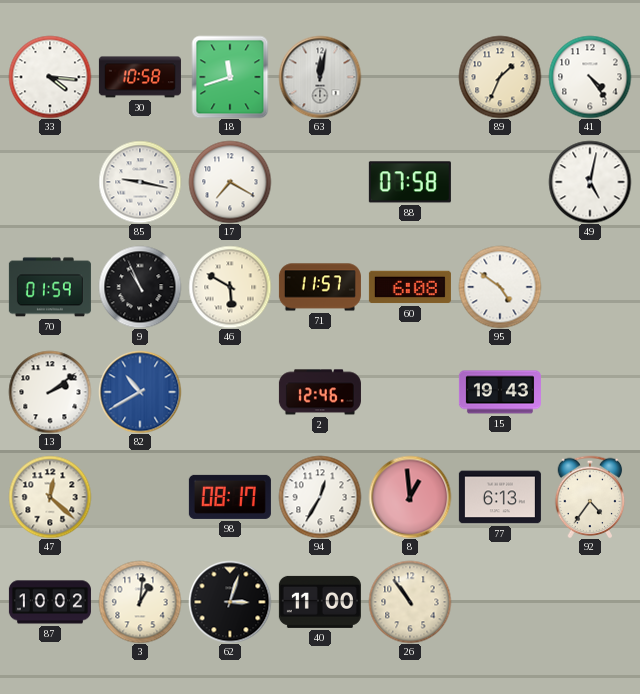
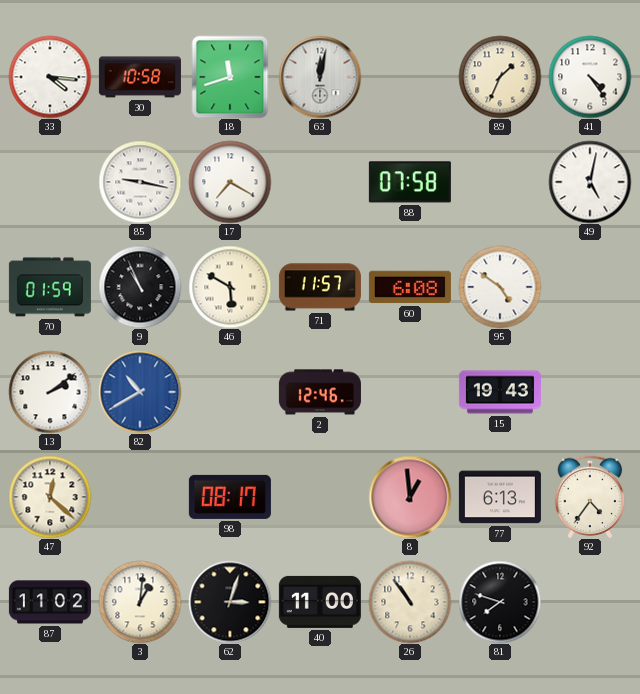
94: 12:35 -> none (320, 497)
87: 10:02 -> 11:02 (50, 602)
81: none -> 7:48 (500, 602)
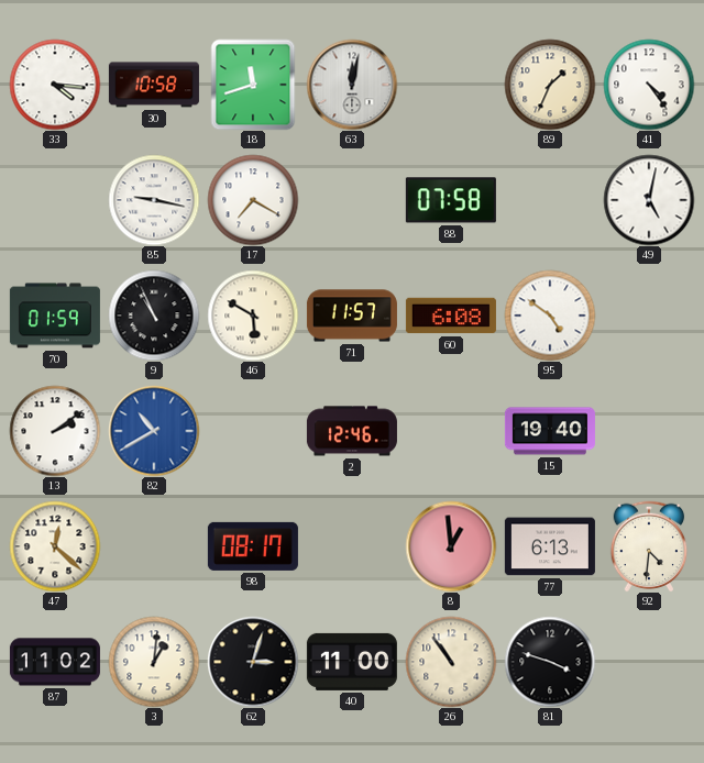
15: 19:43 -> 19:40 (550, 431)
92: 4:36 -> 4:31 (649, 546)
81: 7:48 -> 3:48 (550, 662)
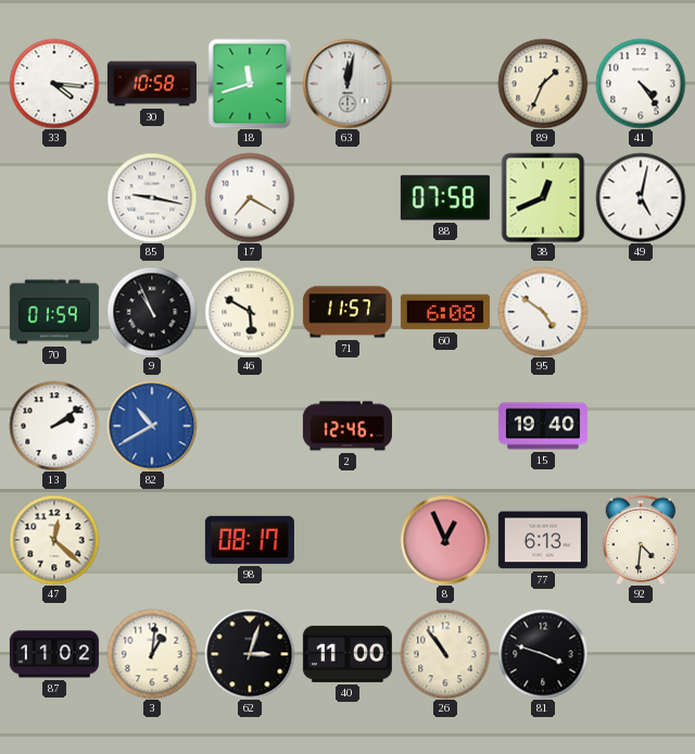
38: none -> 12:41 (543, 198)
8: 12:59 -> 12:56 (445, 540)
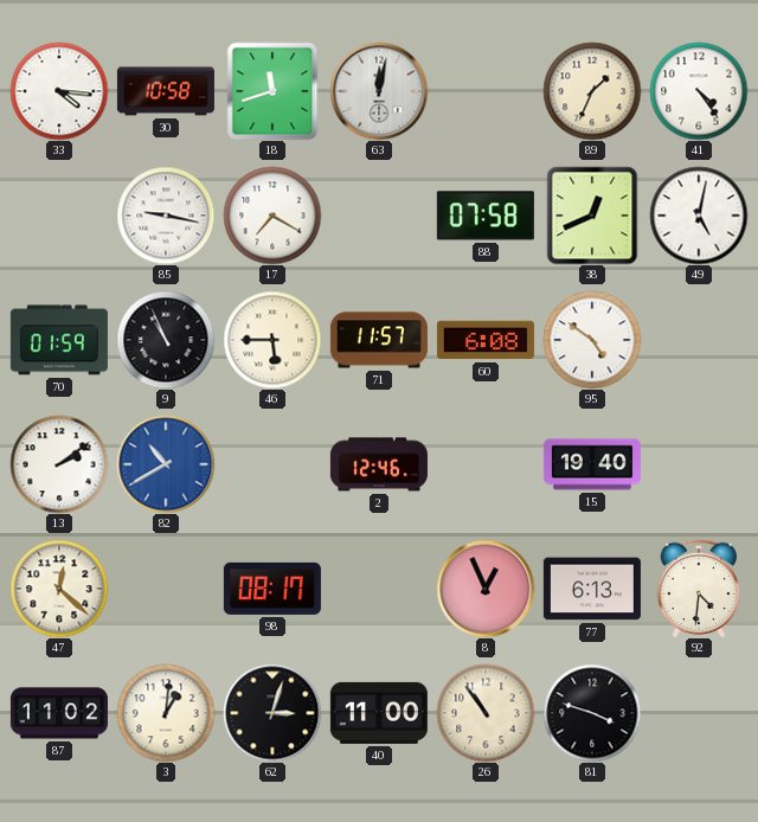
46: 5:50 -> 5:45 (272, 340)
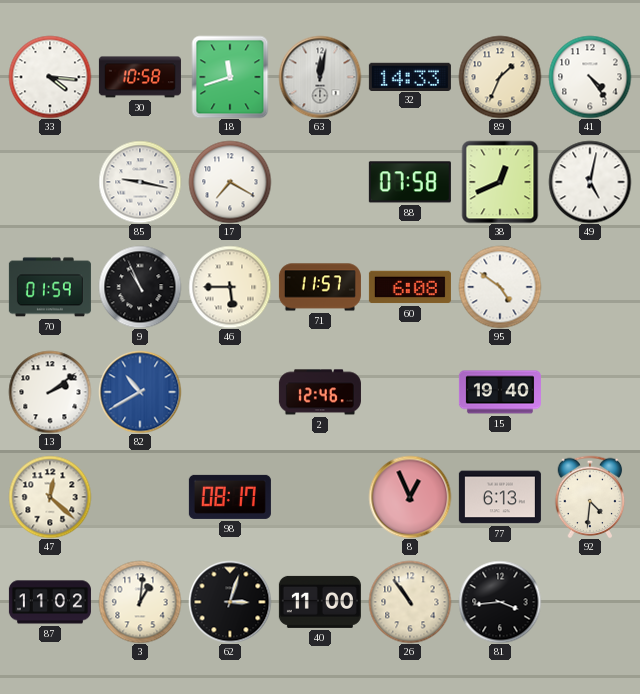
32: none -> 14:33 (410, 76)
81: 3:48 -> 3:44 (500, 602)
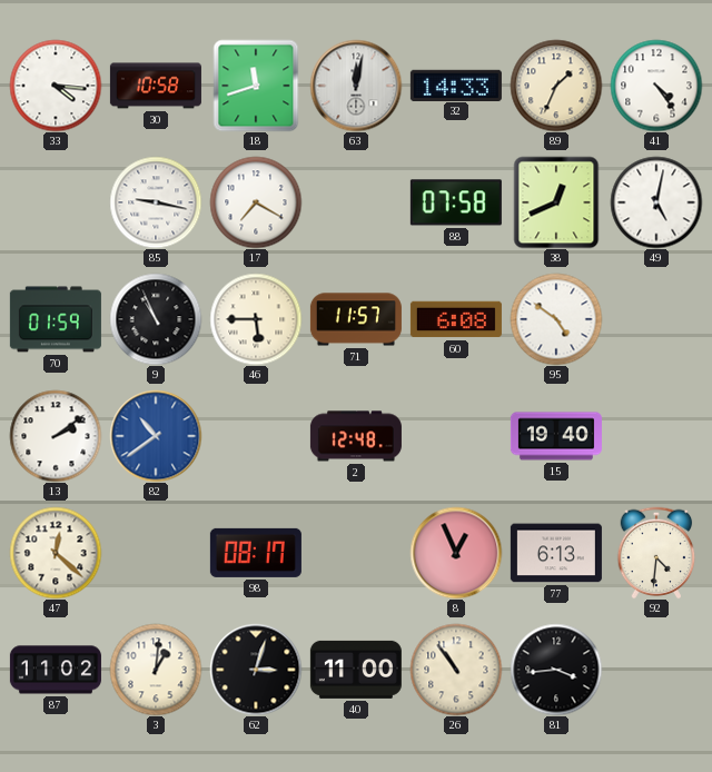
82: 10:40 -> 10:39 (156, 436)
2: 12:46 -> 12:48 (356, 436)
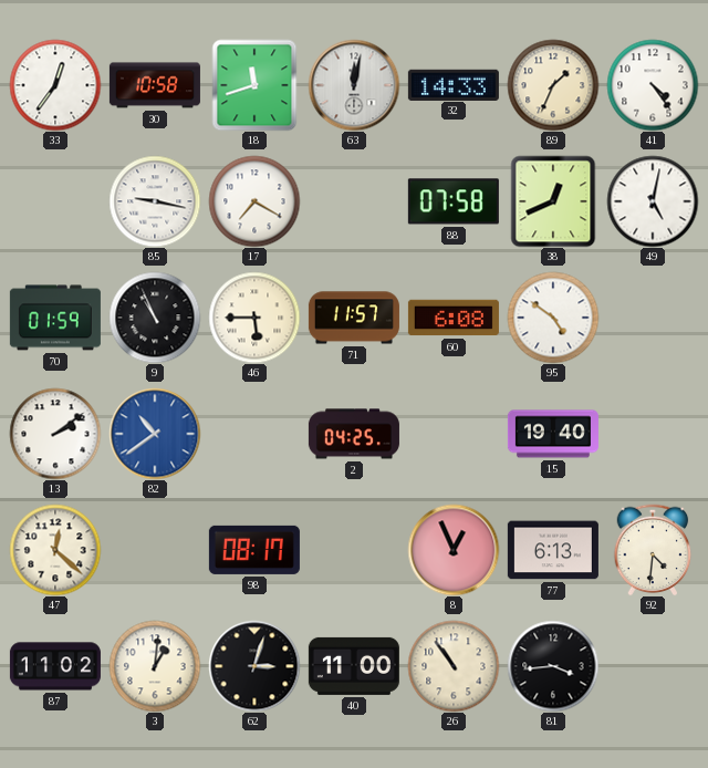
33: 4:16 -> 12:36 (55, 85)
2: 12:48 -> 04:25 (354, 434)
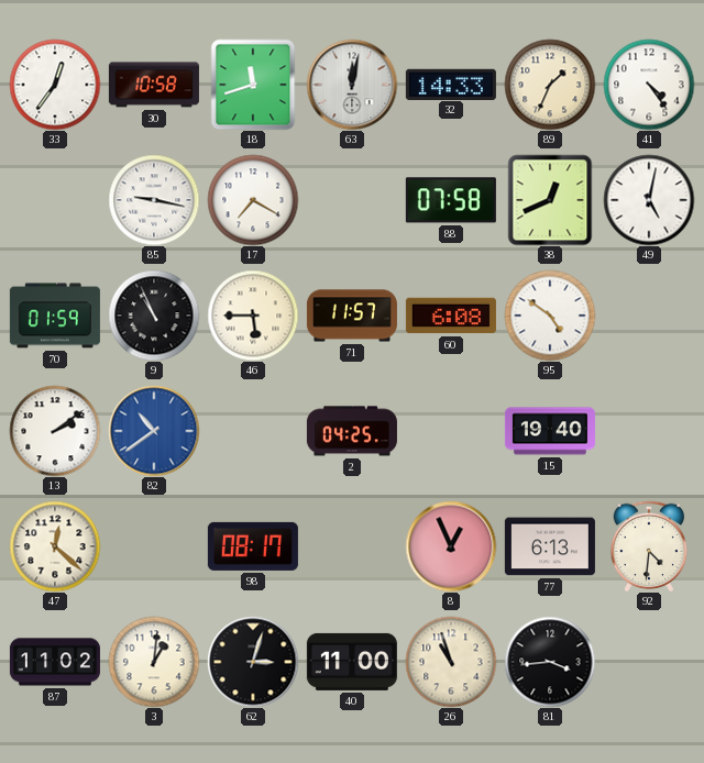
26: 10:54 -> 10:57 (451, 662)
